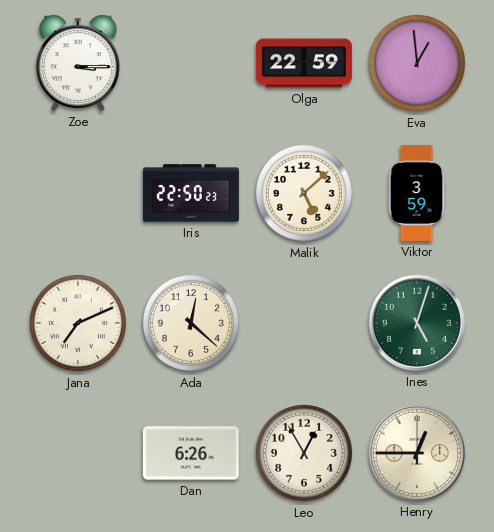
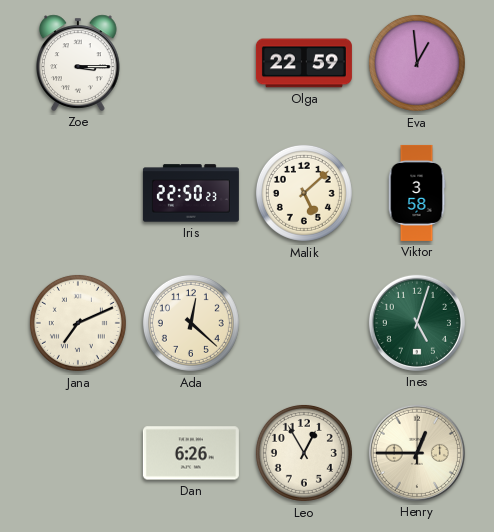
Viktor: 3:59 -> 3:58 (417, 193)
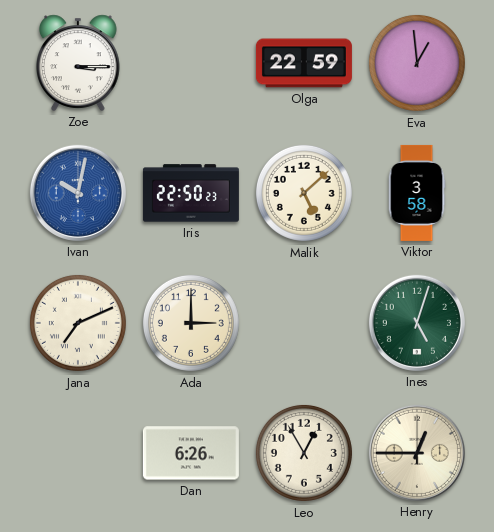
Ivan: none -> 10:02 (78, 193)
Ada: 12:22 -> 3:00 (191, 323)
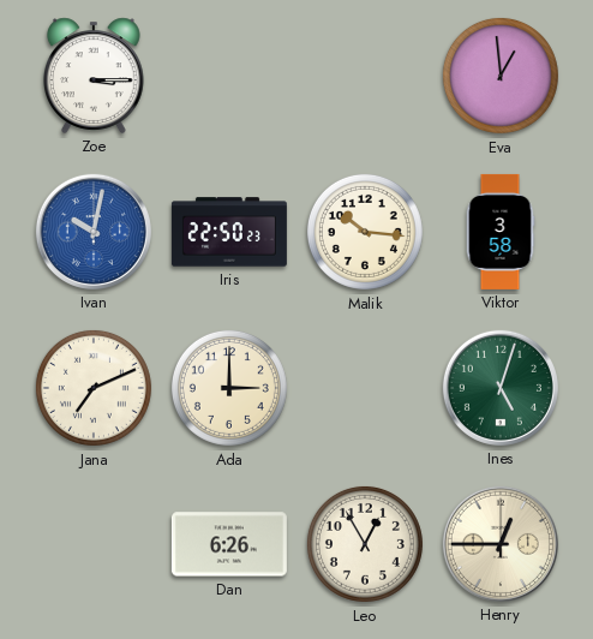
Olga: 22:59 -> none (304, 63)
Malik: 5:08 -> 10:16 (365, 232)
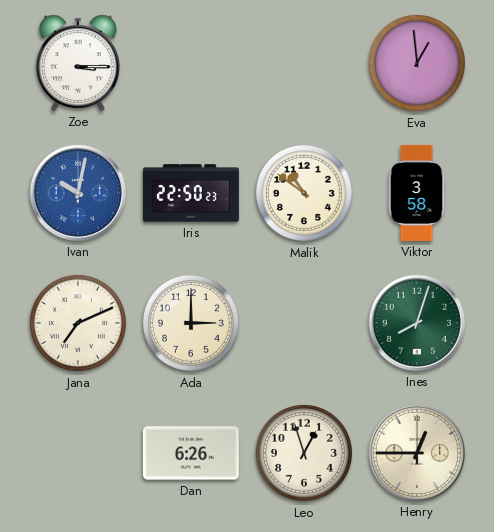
Malik: 10:16 -> 10:51 (304, 193)
Ines: 5:03 -> 8:03 (417, 323)
Leo: 12:55 -> 12:57 (304, 453)
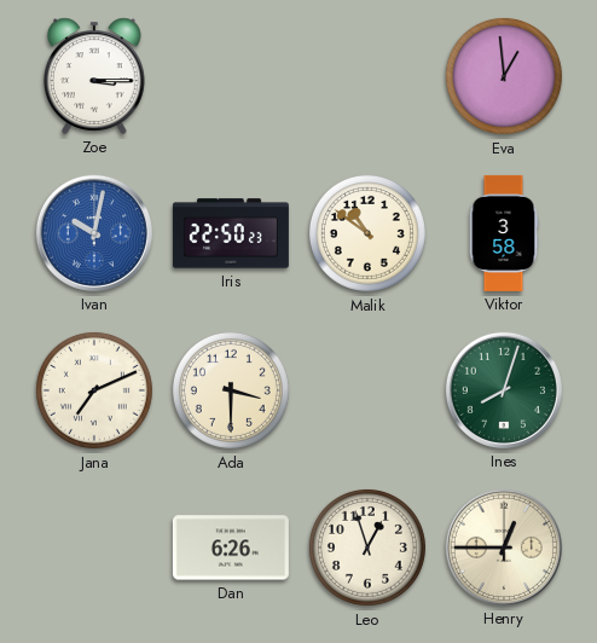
Ada: 3:00 -> 3:30 (231, 390)
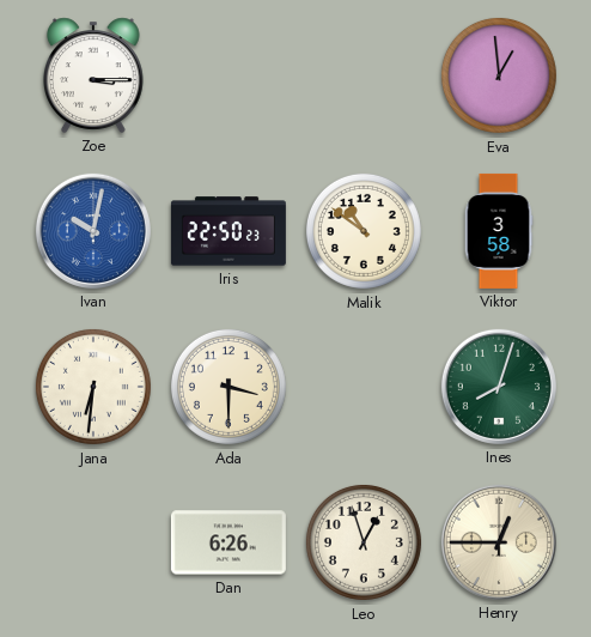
Jana: 7:11 -> 6:31 (93, 387)
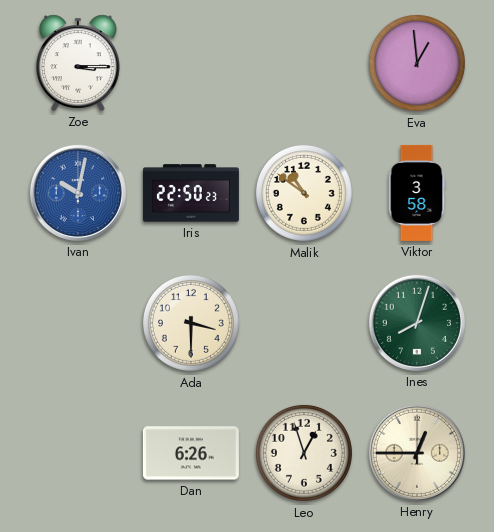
Jana: 6:31 -> none (93, 387)
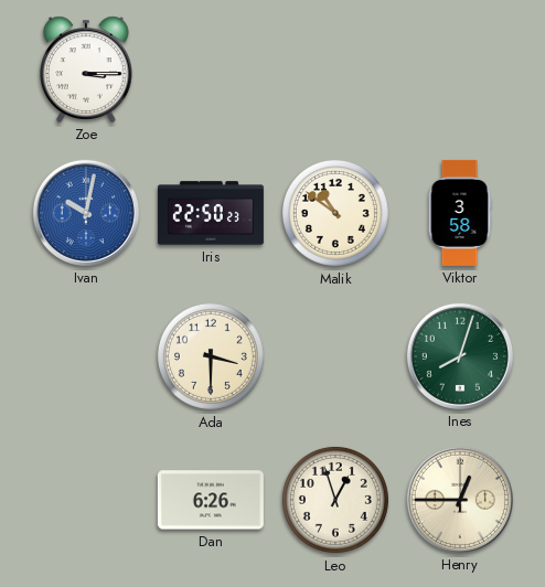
Eva: 12:59 -> none (417, 63)
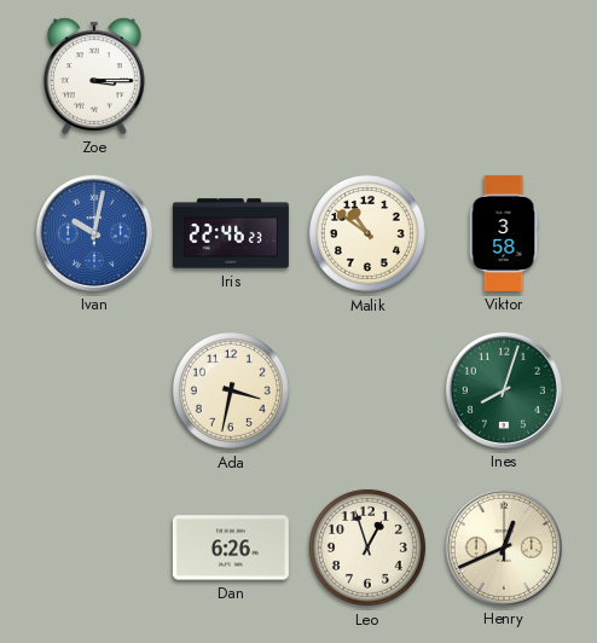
Iris: 22:50 -> 22:46 (231, 233)
Ada: 3:30 -> 3:32 (231, 390)
Henry: 12:45 -> 12:41 (504, 548)
